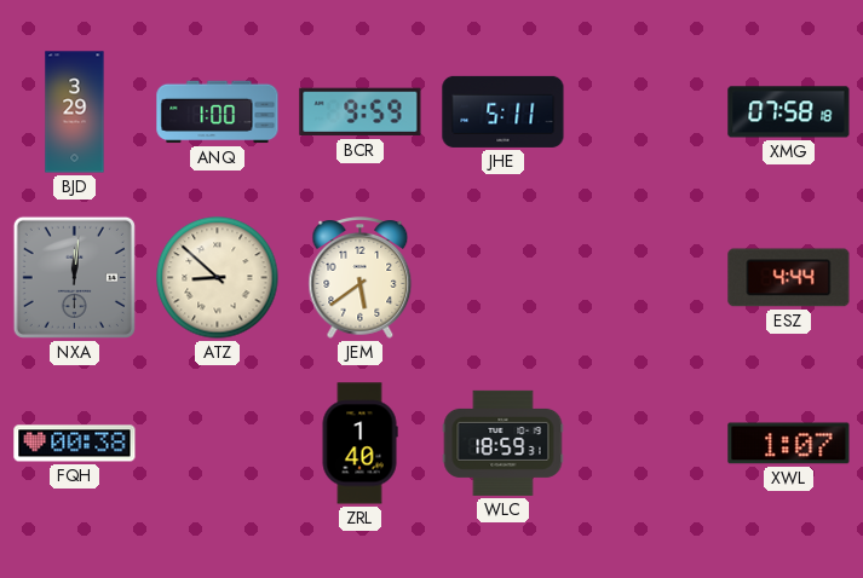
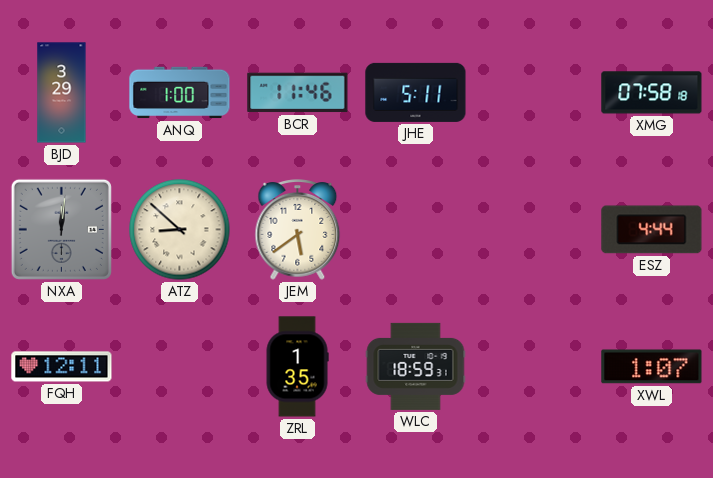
BCR: 9:59 -> 11:46 (298, 93)
FQH: 00:38 -> 12:11 (62, 367)
ZRL: 1:40 -> 1:35 (297, 367)
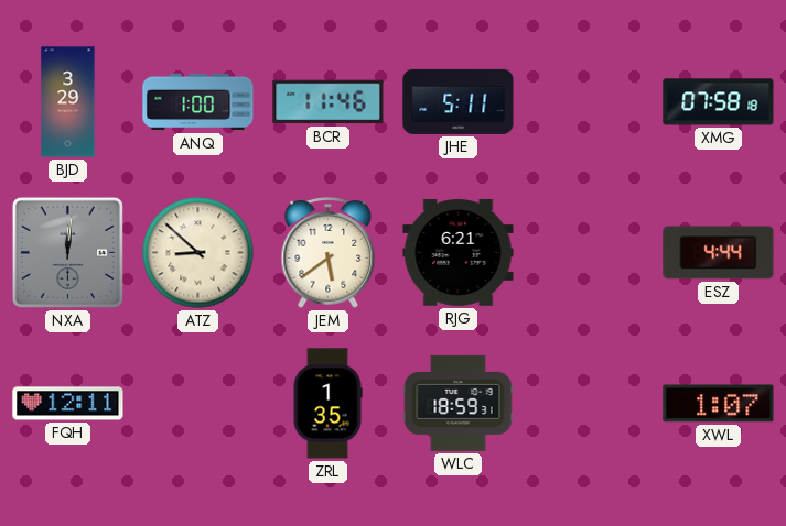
RJG: none -> 6:21 (459, 252)
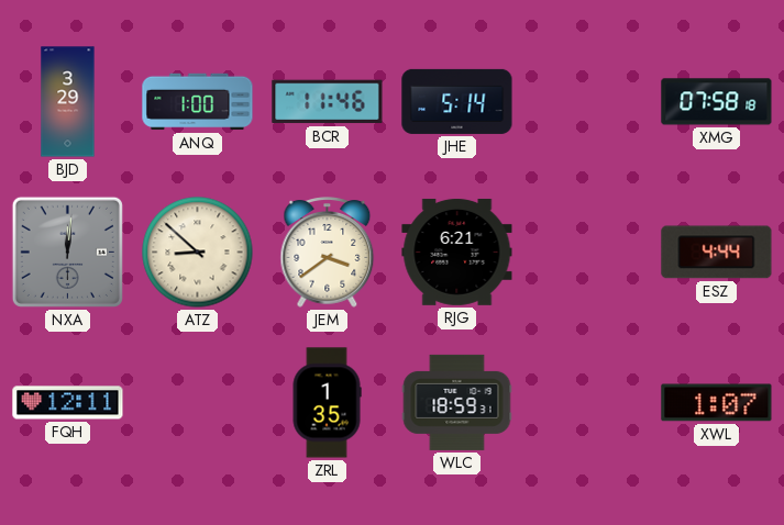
JHE: 5:11 -> 5:14 (457, 101)
JEM: 5:39 -> 3:39 (328, 253)
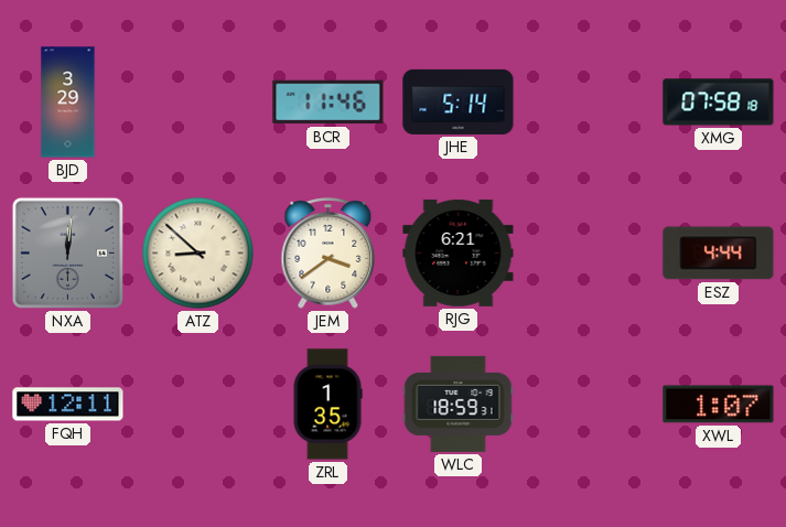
ANQ: 1:00 -> none (198, 102)
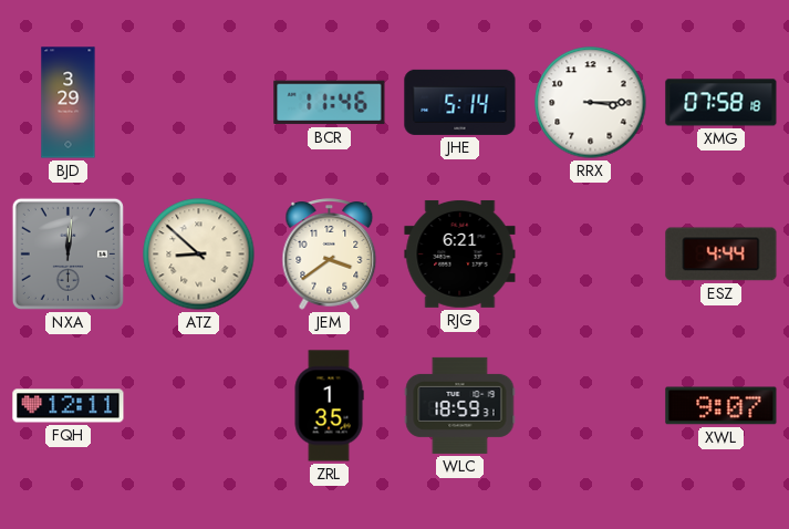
RRX: none -> 3:15 (591, 103)
XWL: 1:07 -> 9:07 (721, 406)
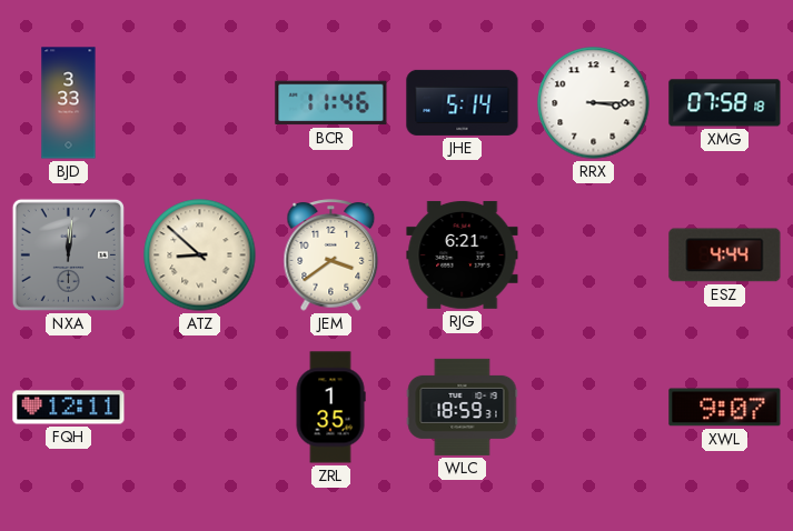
BJD: 3:29 -> 3:33 (69, 103)
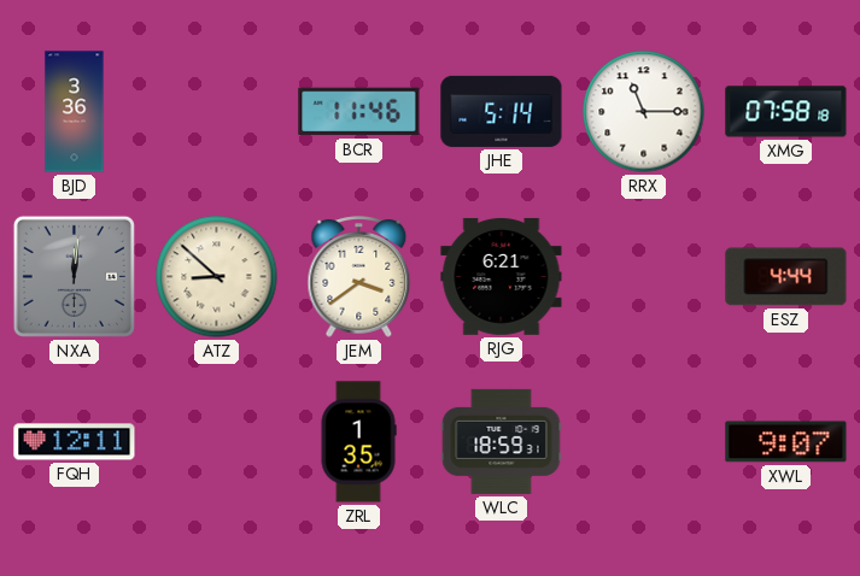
BJD: 3:33 -> 3:36 (75, 112)
RRX: 3:15 -> 11:15 (644, 112)
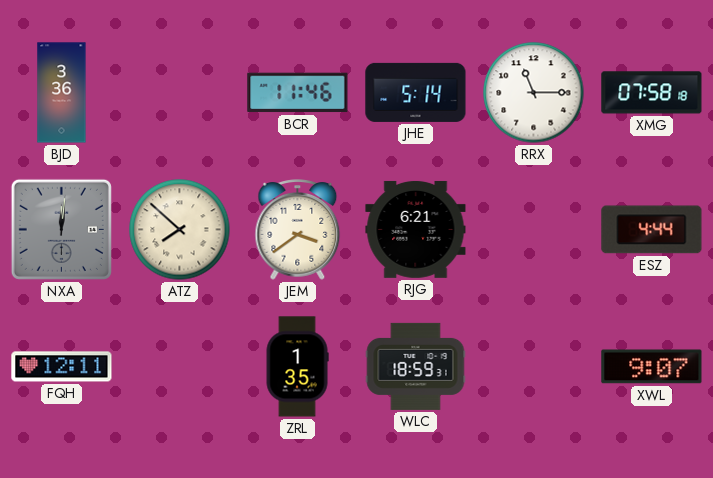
ATZ: 8:52 -> 7:52 (180, 230)
